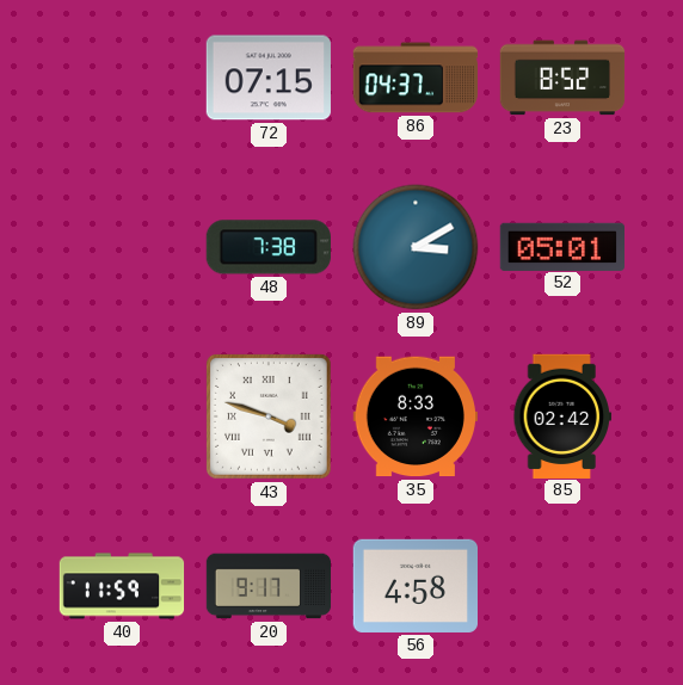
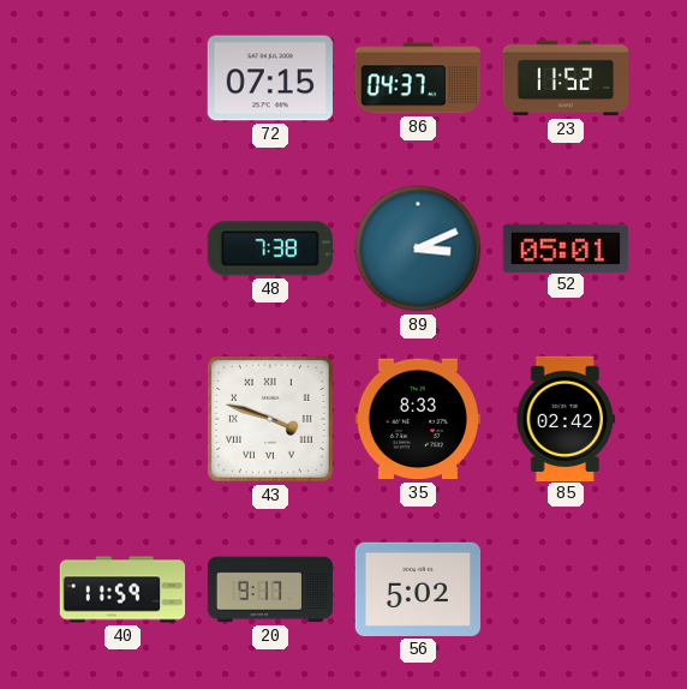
23: 8:52 -> 11:52 (566, 78)
89: 3:10 -> 3:11 (418, 248)
56: 4:58 -> 5:02 (417, 589)
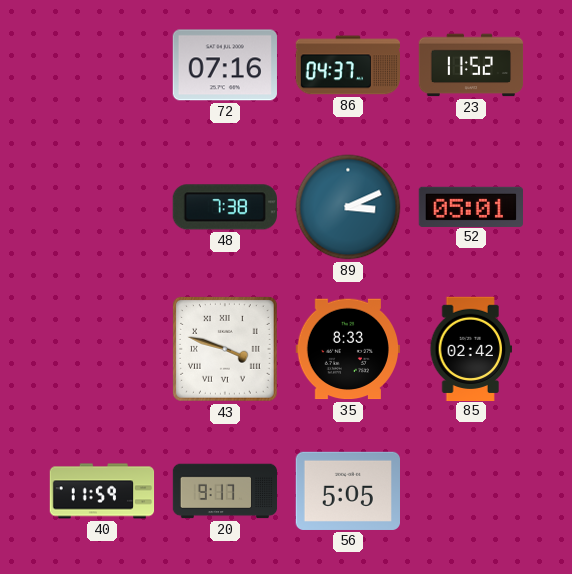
72: 07:15 -> 07:16 (224, 65)
56: 5:02 -> 5:05 (347, 491)
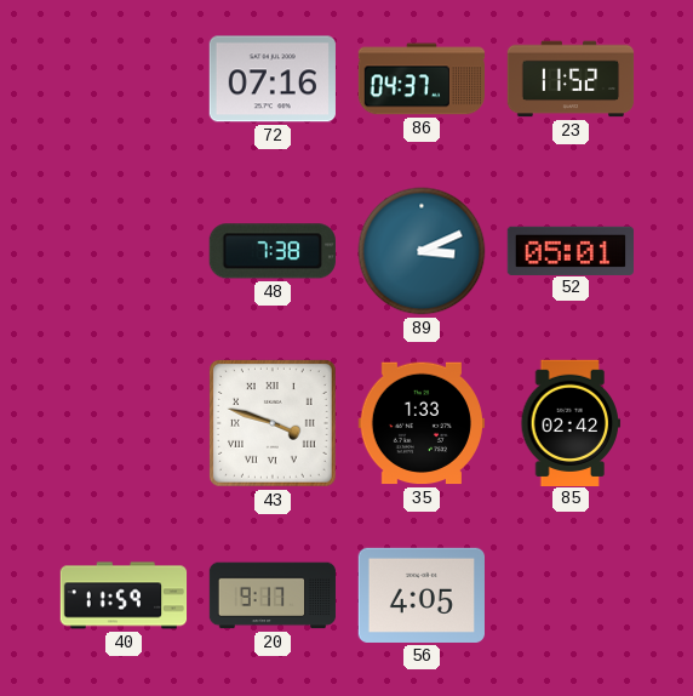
35: 8:33 -> 1:33 (420, 423)
56: 5:05 -> 4:05 (420, 595)
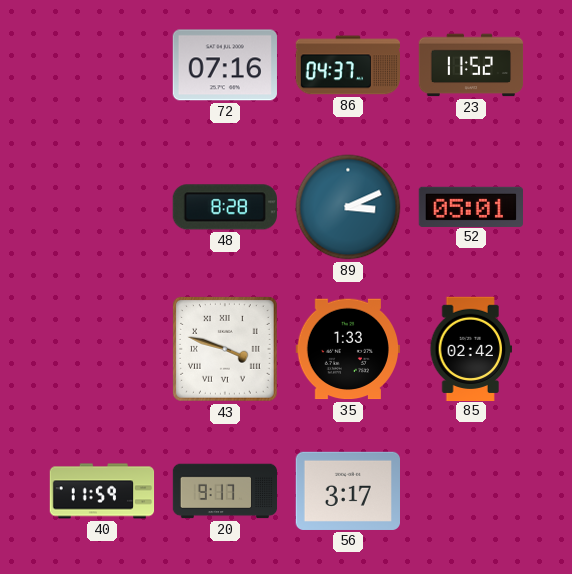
48: 7:38 -> 8:28 (225, 207)
56: 4:05 -> 3:17 (347, 491)
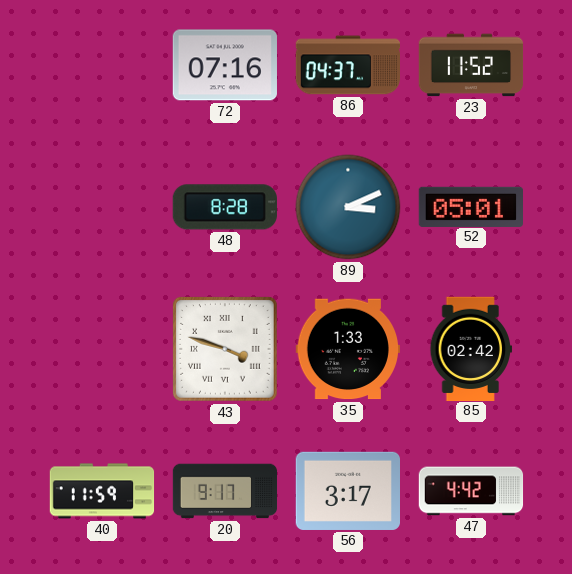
47: none -> 4:42 (471, 491)
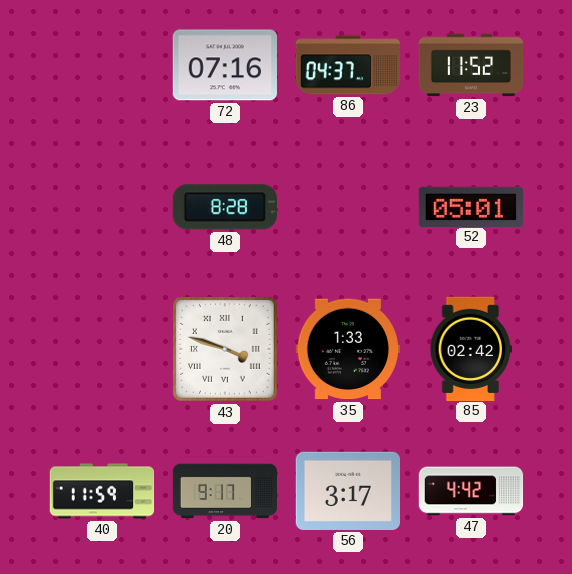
89: 3:11 -> none (348, 207)
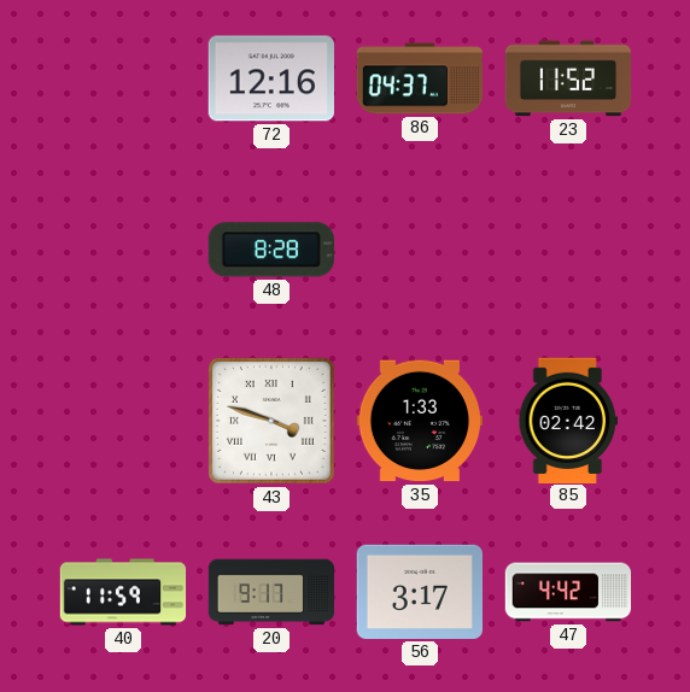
72: 07:16 -> 12:16 (270, 78)
52: 05:01 -> none (470, 206)
